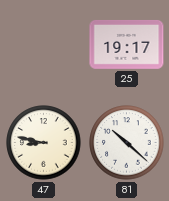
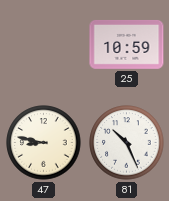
25: 19:17 -> 10:59 (127, 45)
81: 10:22 -> 10:26 (127, 143)
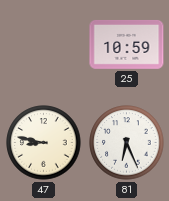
81: 10:26 -> 6:26 (127, 143)
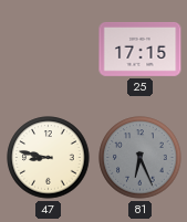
25: 10:59 -> 17:15 (141, 50)
81 dial: white -> grey (141, 158)
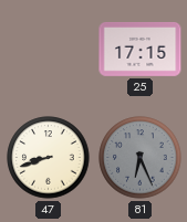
47: 8:47 -> 8:42 (49, 158)
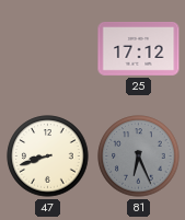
25: 17:15 -> 17:12 (139, 49)
